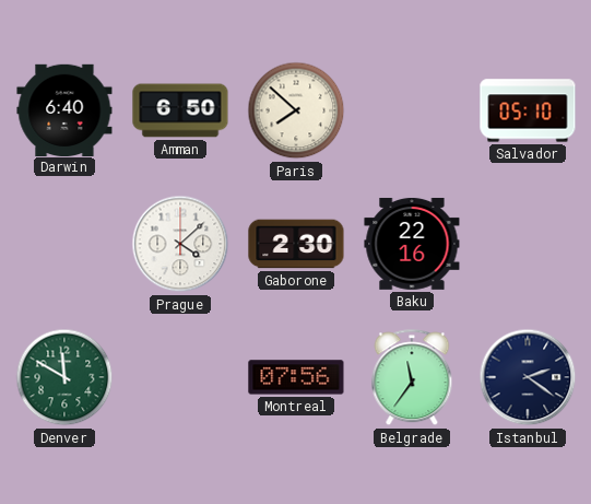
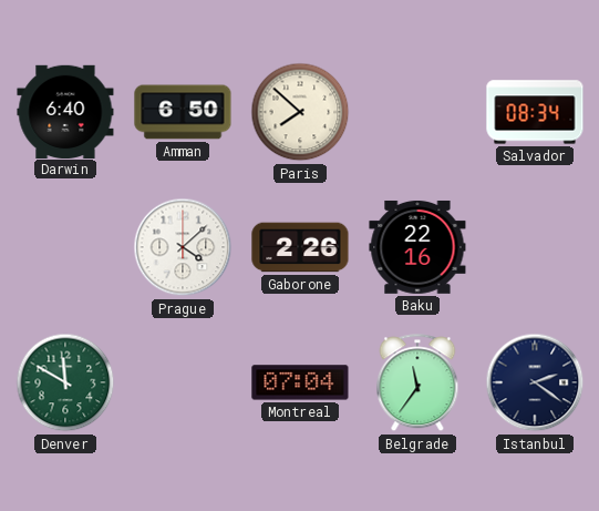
Salvador: 05:10 -> 08:34 (535, 112)
Gaborone: 2:30 -> 2:26 (300, 247)
Montreal: 07:56 -> 07:04 (300, 382)
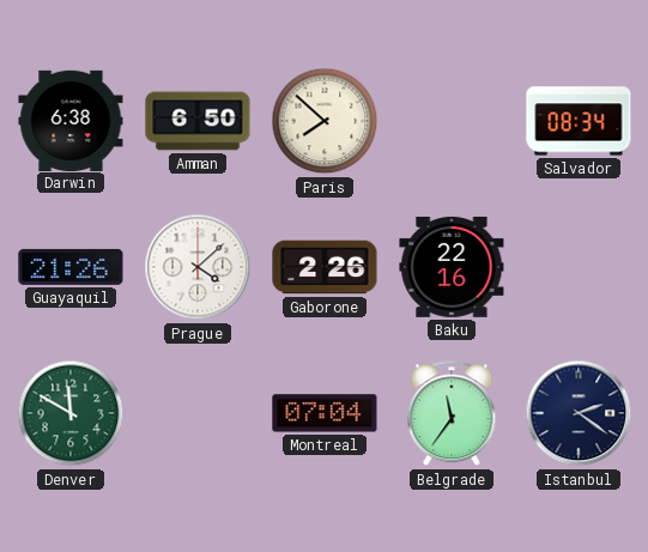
Darwin: 6:40 -> 6:38 (71, 120)
Guayaquil: none -> 21:26 (71, 267)
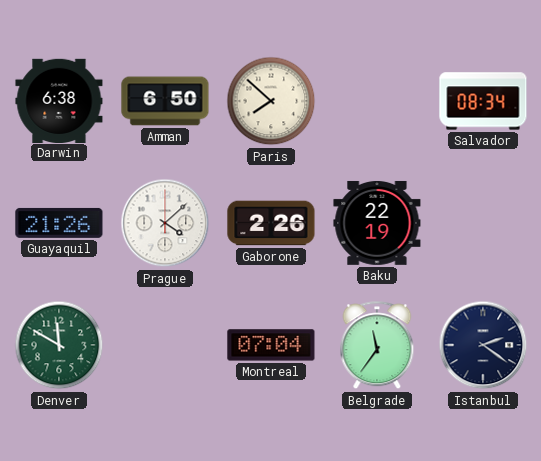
Baku: 22:16 -> 22:19 (377, 223)
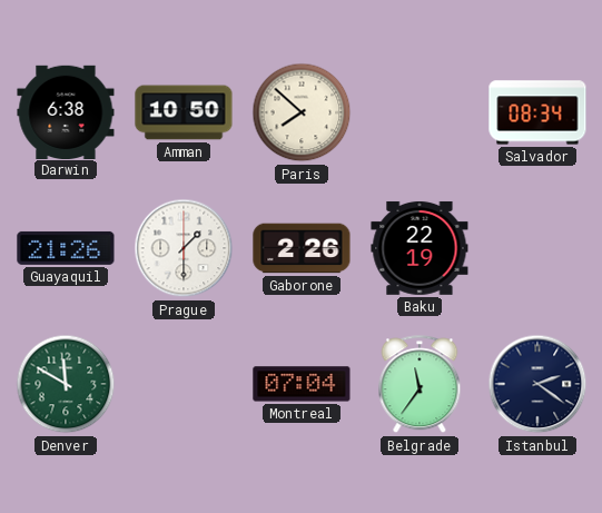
Amman: 6:50 -> 10:50 (184, 112)
Prague: 4:08 -> 1:30 (184, 248)
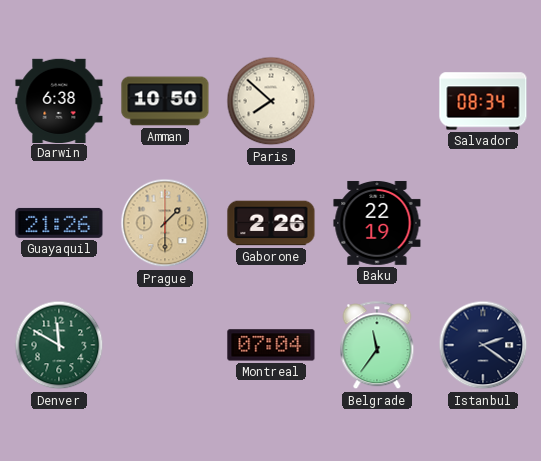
Prague dial: white -> champagne (165, 223)
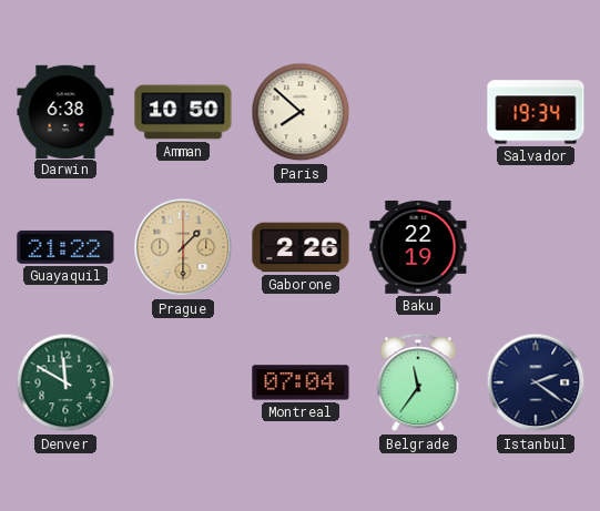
Salvador: 08:34 -> 19:34 (536, 112)
Guayaquil: 21:26 -> 21:22 (65, 247)
